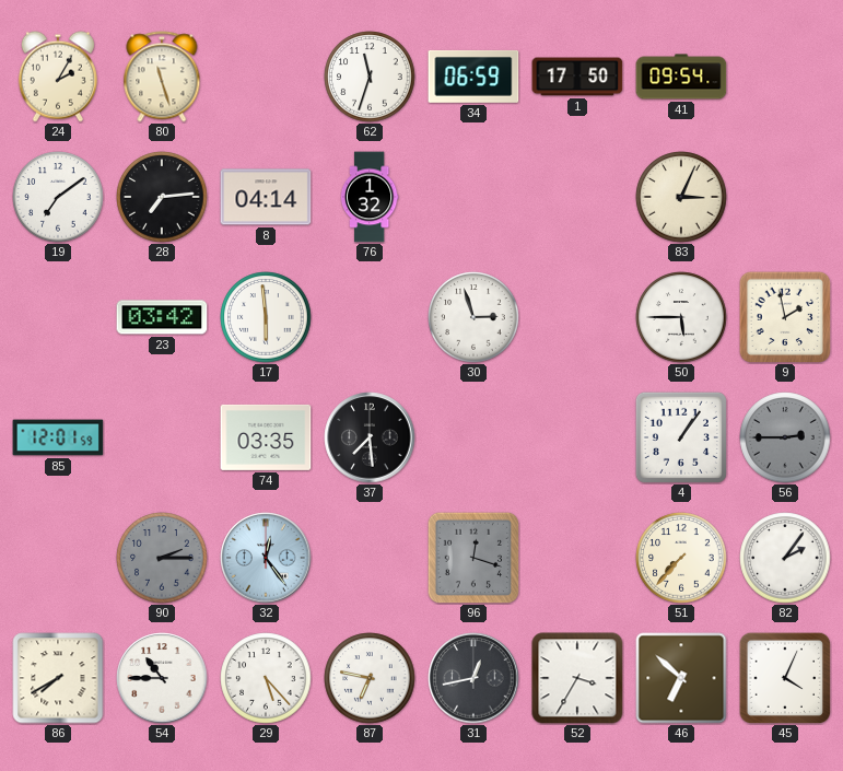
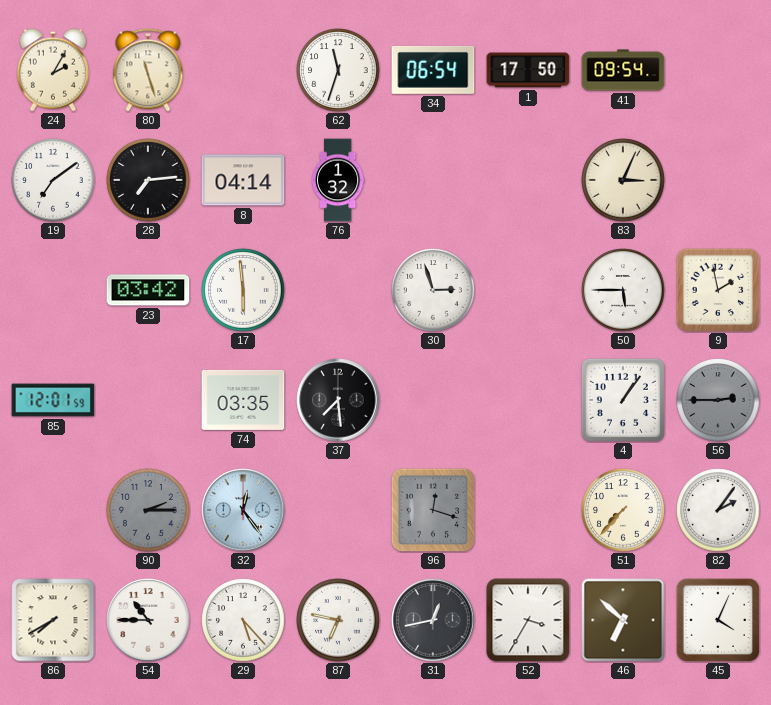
34: 06:59 -> 06:54 (433, 70)
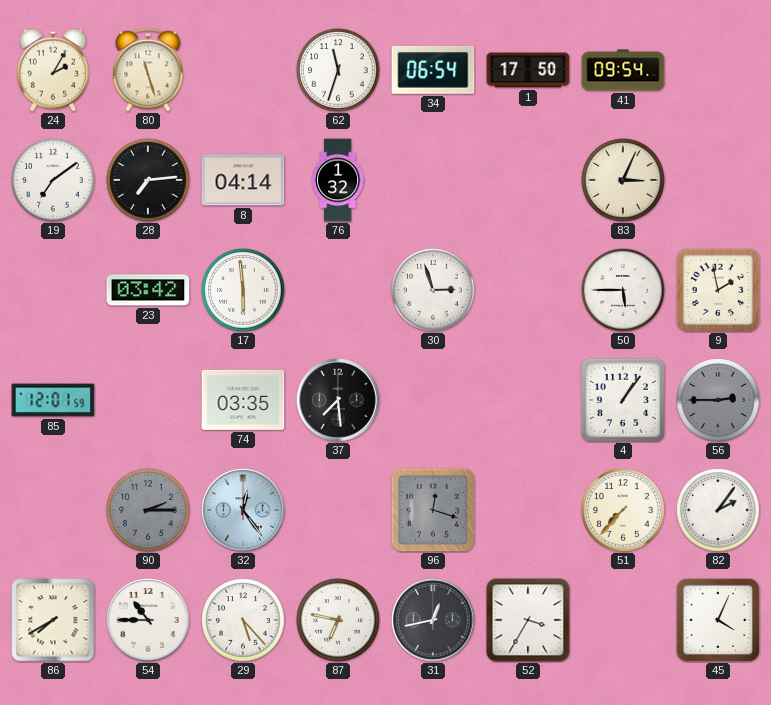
46: 6:52 -> none (623, 620)
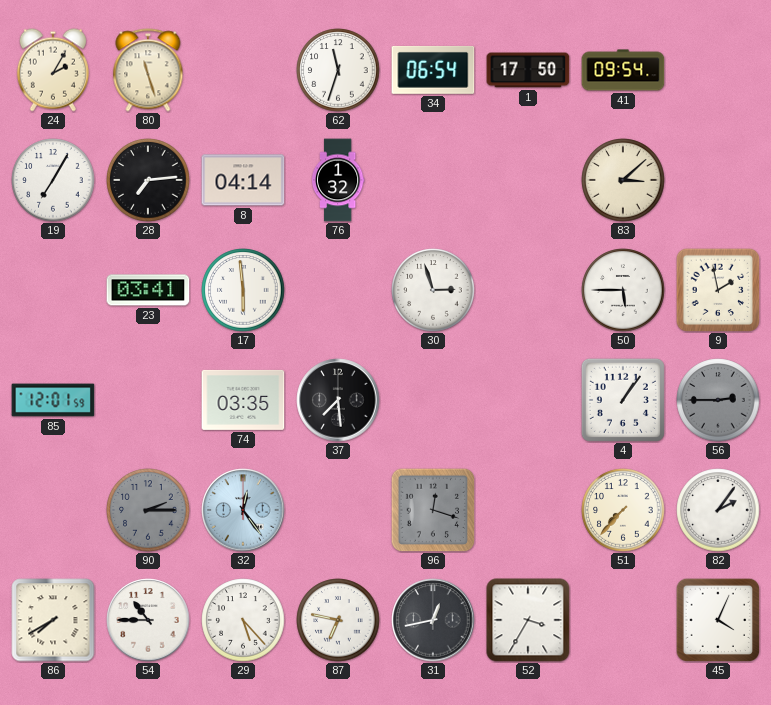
19: 7:09 -> 7:05 (53, 180)
83: 3:04 -> 3:08 (623, 180)
23: 03:42 -> 03:41 (148, 290)
